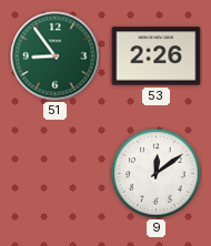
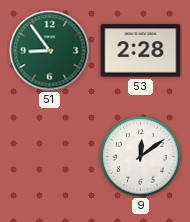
53: 2:26 -> 2:28 (141, 51)
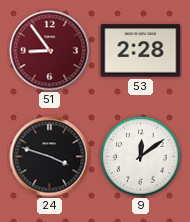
51 dial: green -> burgundy (50, 51)
24: none -> 3:48 (50, 157)
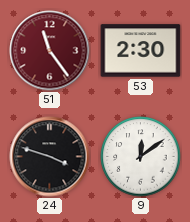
51: 8:54 -> 11:24 (50, 51)
53: 2:28 -> 2:30 (141, 51)
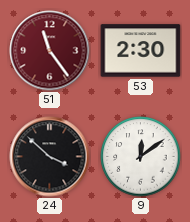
24: 3:48 -> 3:52 (50, 157)
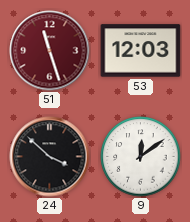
51: 11:24 -> 11:27 (50, 51)
53: 2:30 -> 12:03 (141, 51)
